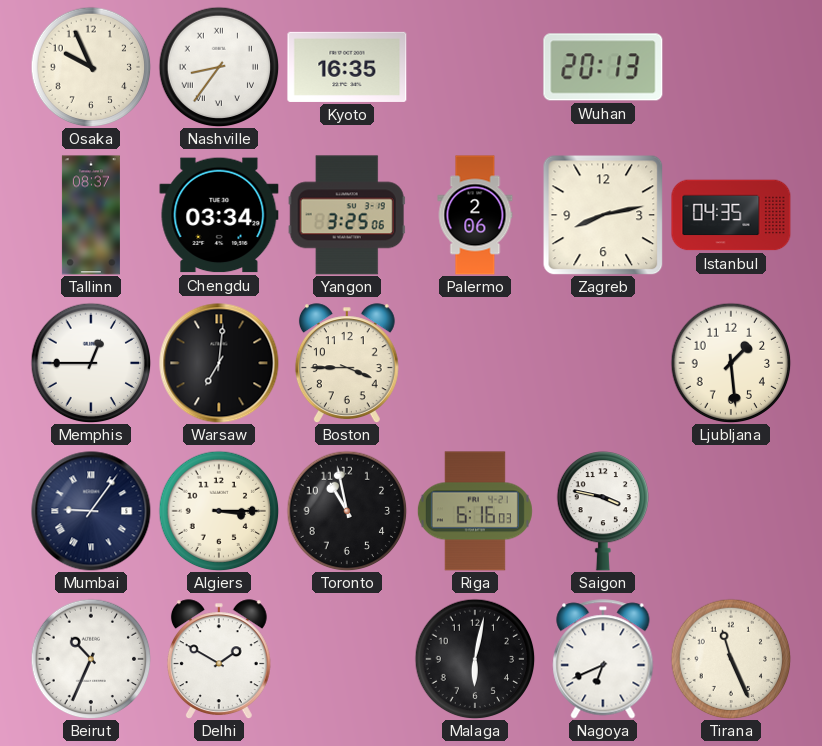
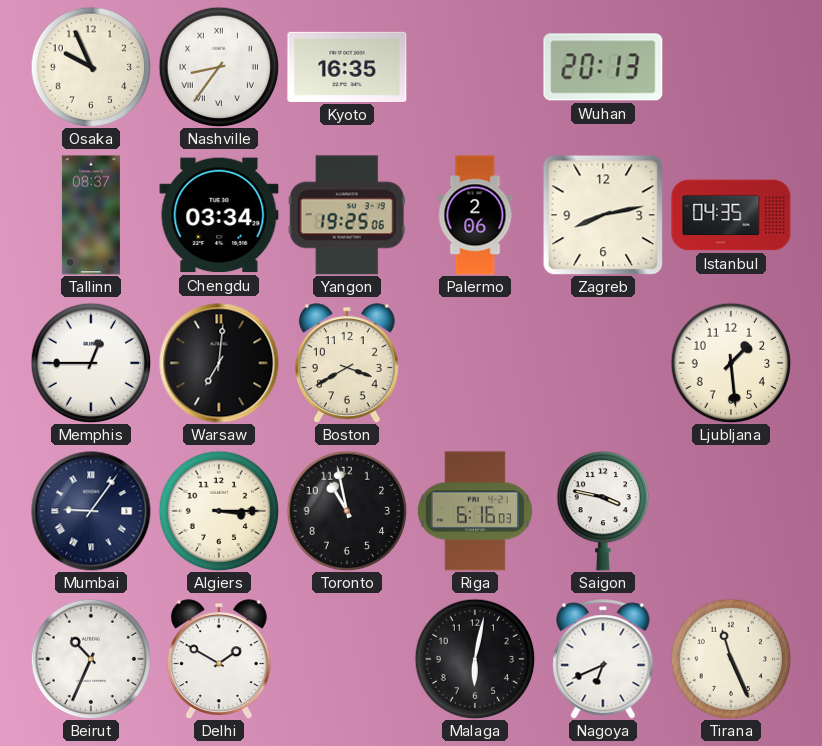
Yangon: 3:25 -> 19:25 (347, 215)
Boston: 3:45 -> 3:40 (347, 363)
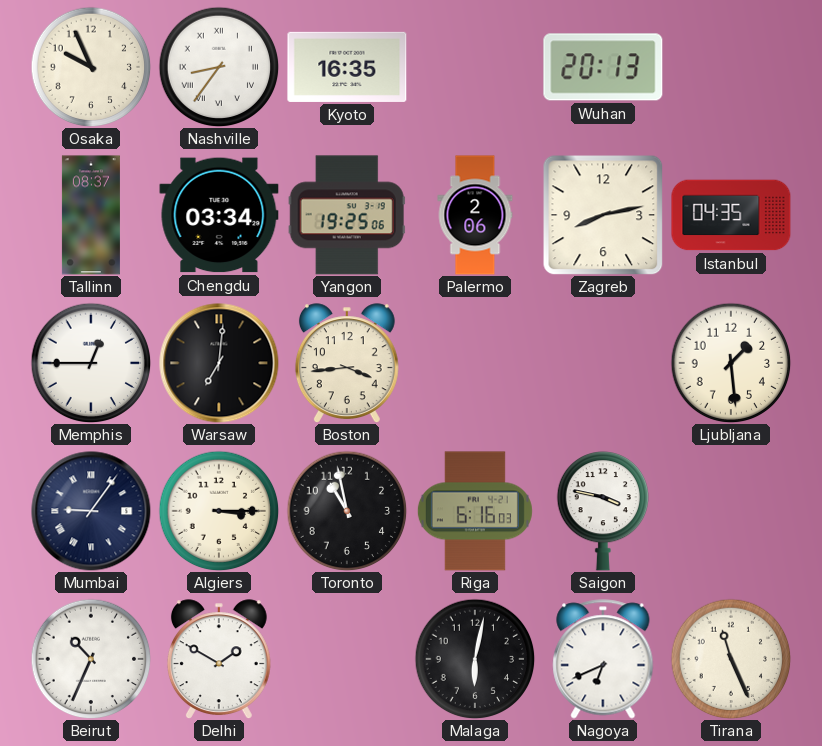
Boston: 3:40 -> 3:44 (347, 363)
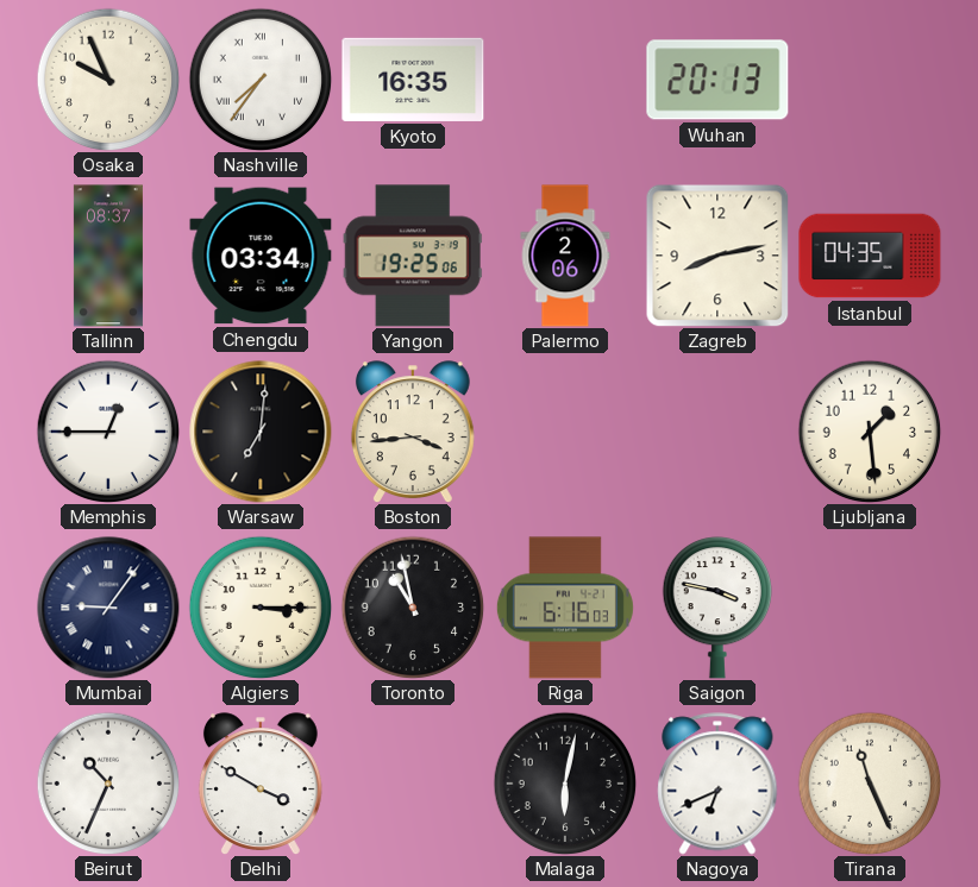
Nashville: 8:36 -> 7:36 (261, 80)
Delhi: 1:50 -> 3:50 (261, 784)
